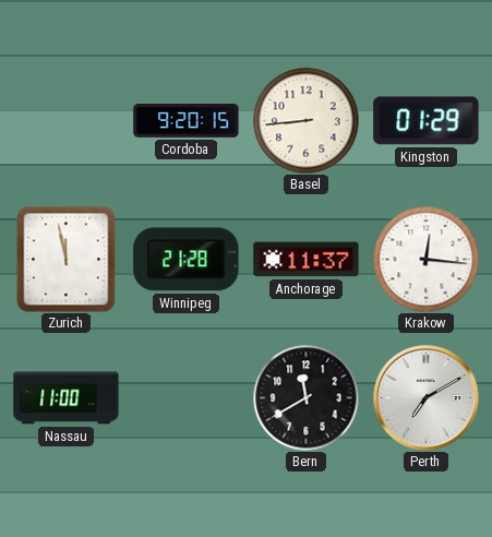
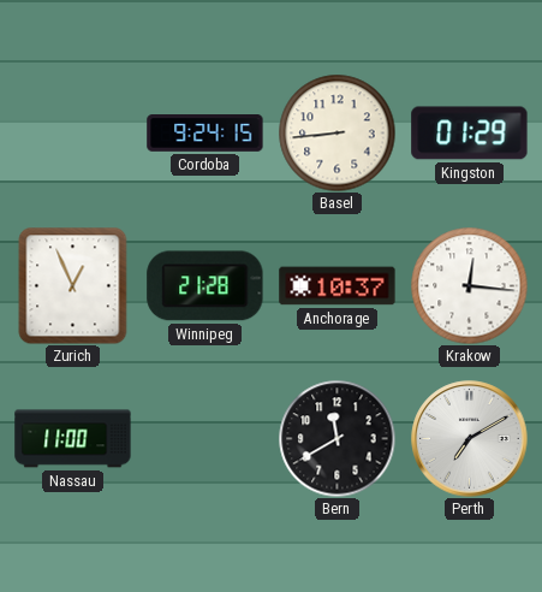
Cordoba: 9:20 -> 9:24 (206, 134)
Zurich: 11:58 -> 12:56 (73, 285)
Anchorage: 11:37 -> 10:37 (338, 286)
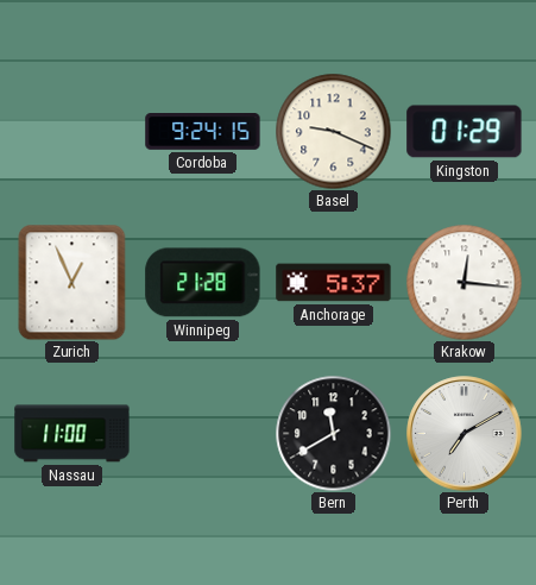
Basel: 8:44 -> 9:19 (333, 131)
Anchorage: 10:37 -> 5:37 (334, 283)
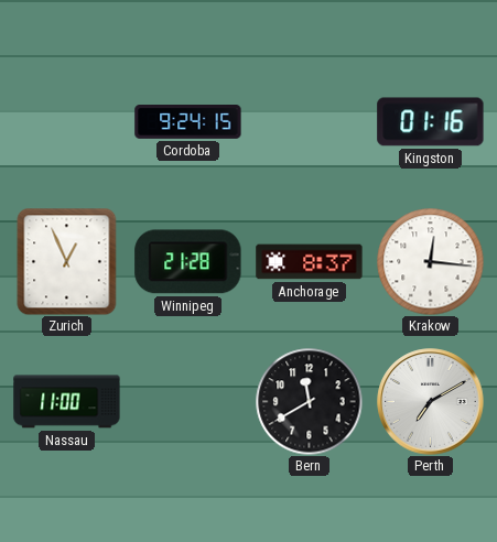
Basel: 9:19 -> none (333, 131)
Kingston: 01:29 -> 01:16 (431, 122)
Anchorage: 5:37 -> 8:37 (310, 262)
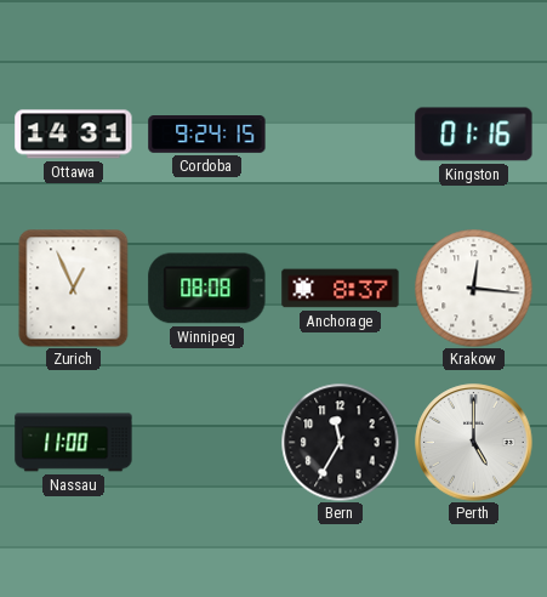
Ottawa: none -> 14:31 (74, 135)
Winnipeg: 21:28 -> 08:08 (207, 289)
Bern: 11:40 -> 11:35 (340, 442)
Perth: 7:10 -> 5:00 (474, 443)
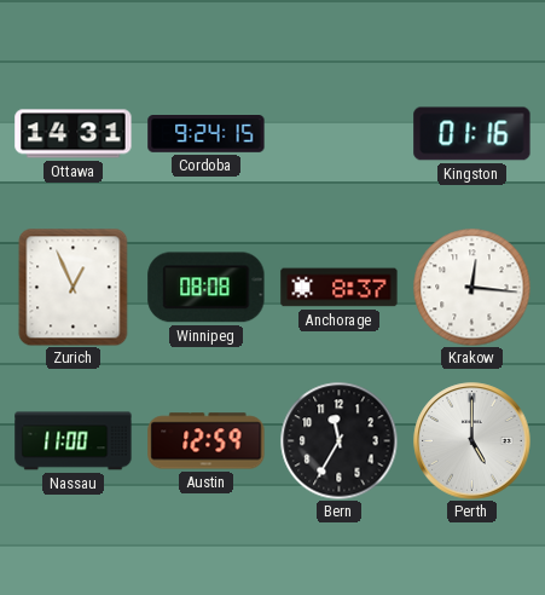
Austin: none -> 12:59 (207, 441)
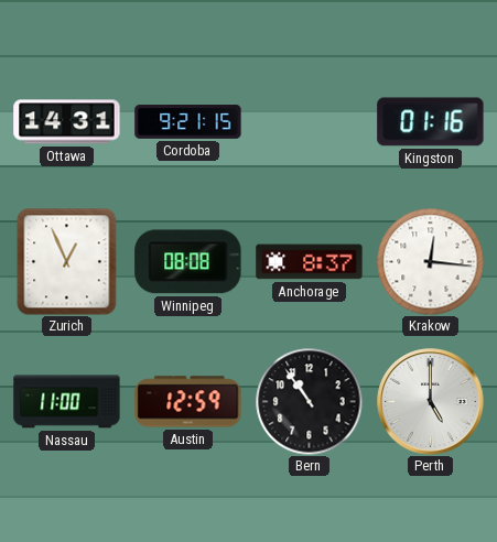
Cordoba: 9:24 -> 9:21 (188, 122)
Bern: 11:35 -> 10:54 (309, 401)
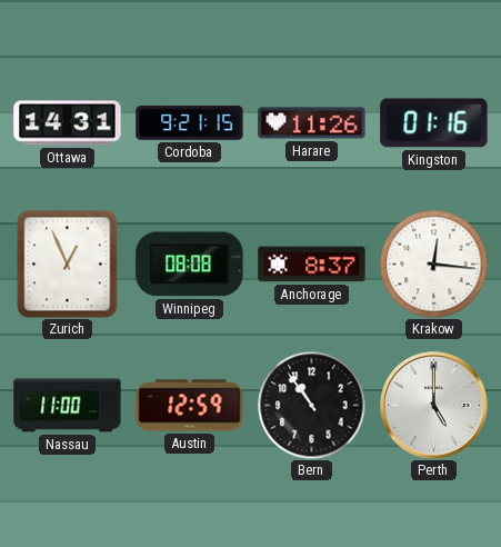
Harare: none -> 11:26 (312, 123)
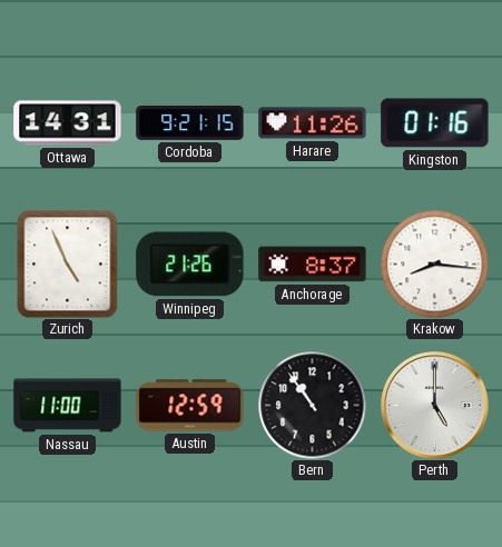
Zurich: 12:56 -> 4:56 (68, 263)
Winnipeg: 08:08 -> 21:26 (190, 265)
Krakow: 12:16 -> 8:16 (434, 263)
